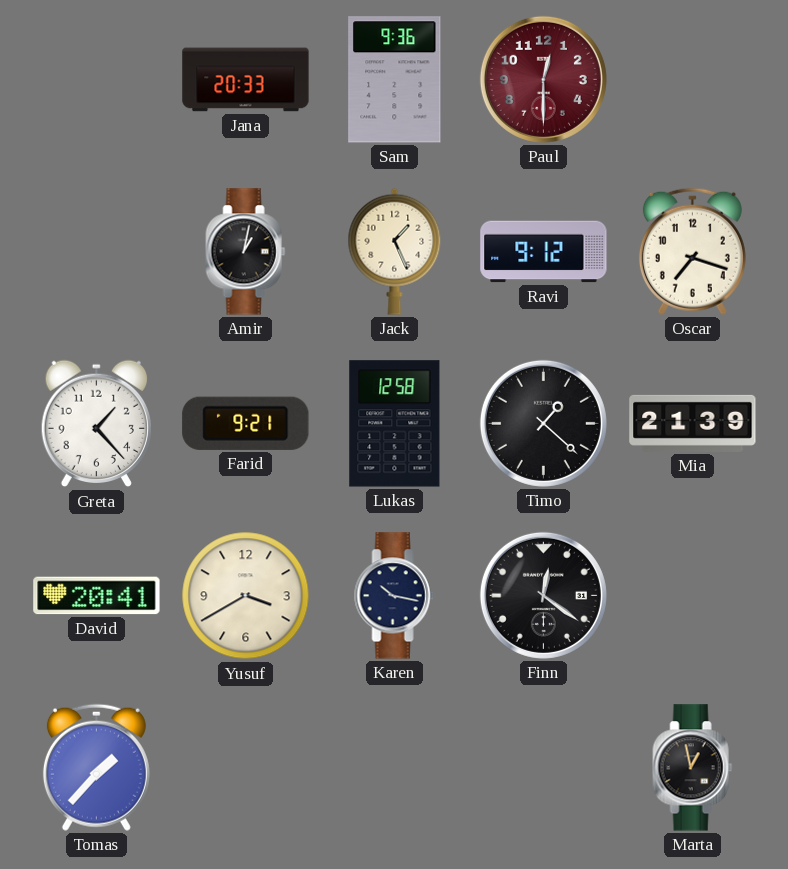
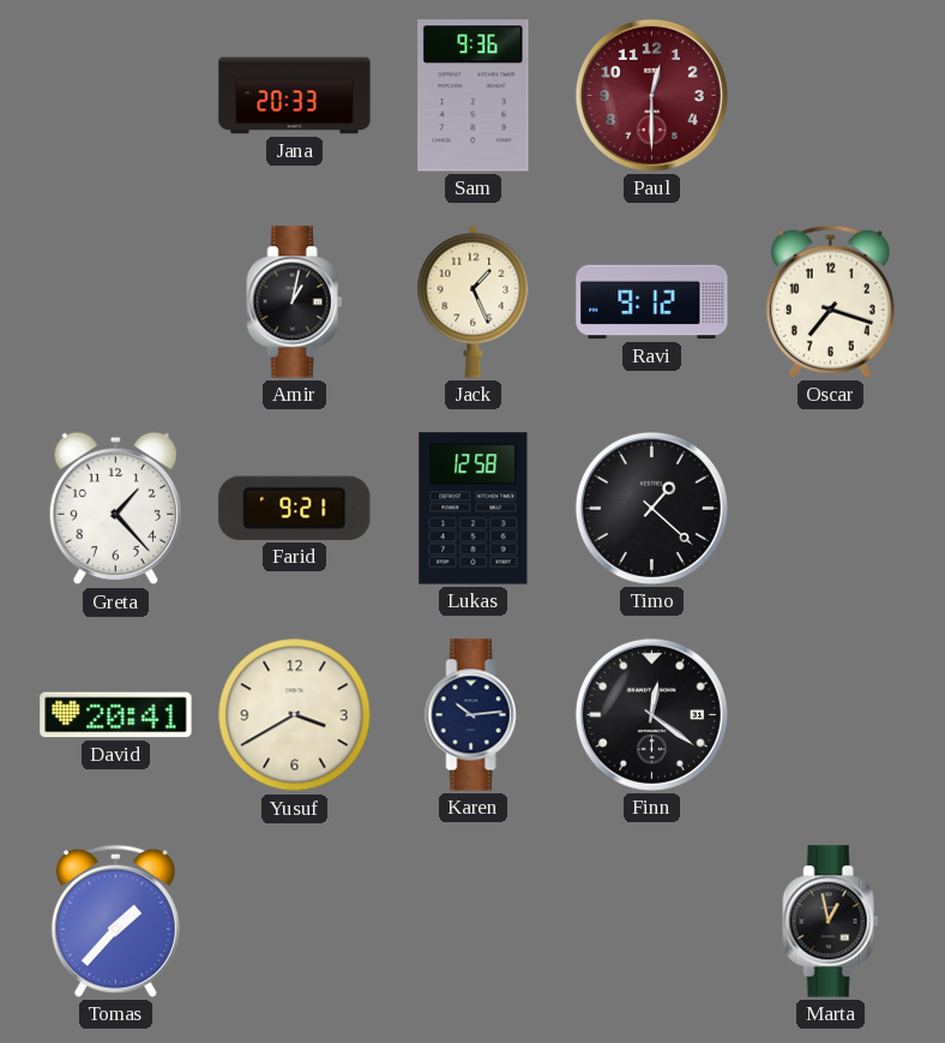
Mia: 21:39 -> none (693, 423)
Karen: 10:17 -> 10:14 (474, 715)
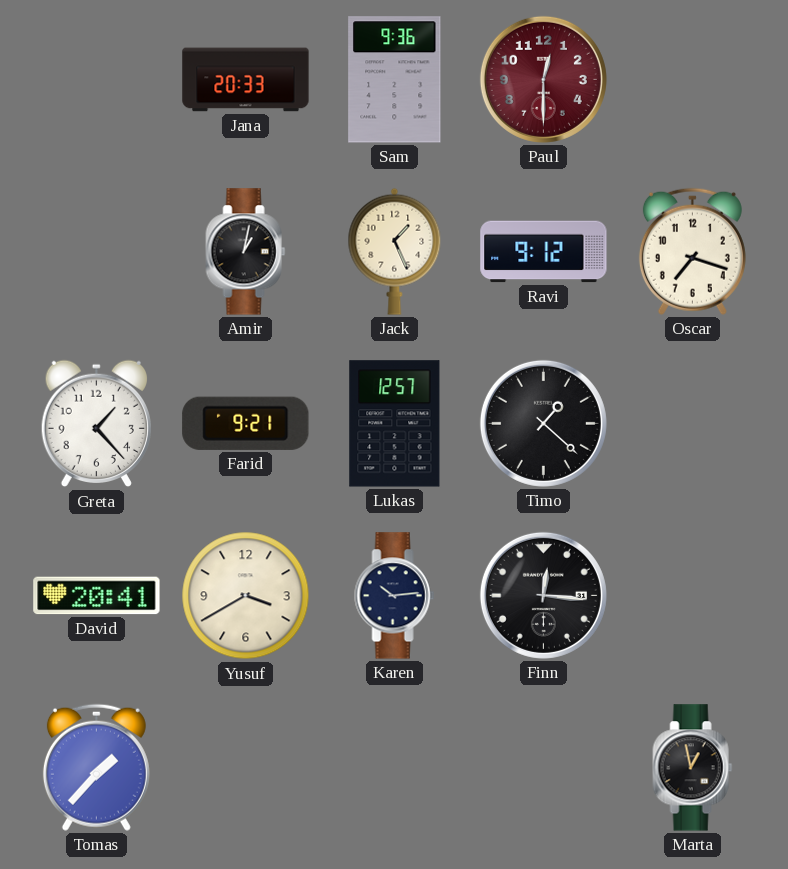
Lukas: 12:58 -> 12:57 (395, 424)
Finn: 12:21 -> 12:16 (543, 595)
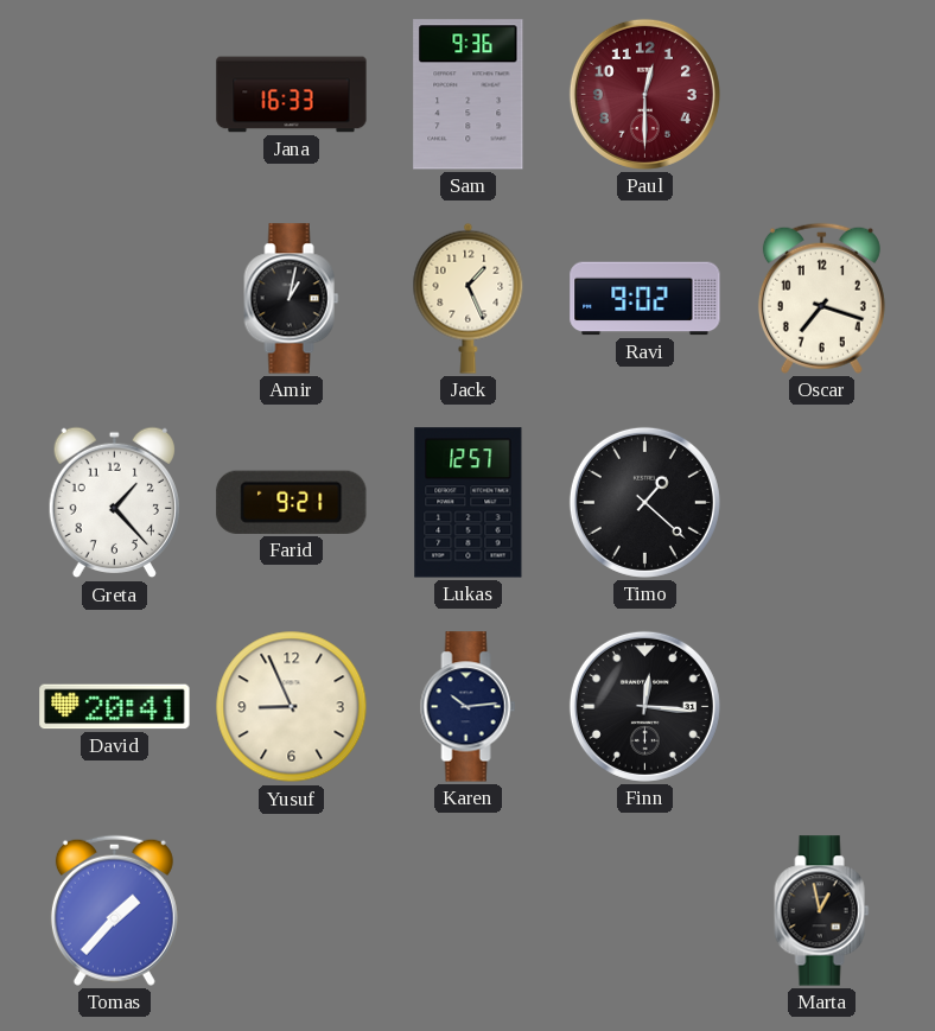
Jana: 20:33 -> 16:33 (292, 95)
Ravi: 9:12 -> 9:02 (645, 299)
Yusuf: 3:40 -> 8:56 (292, 707)
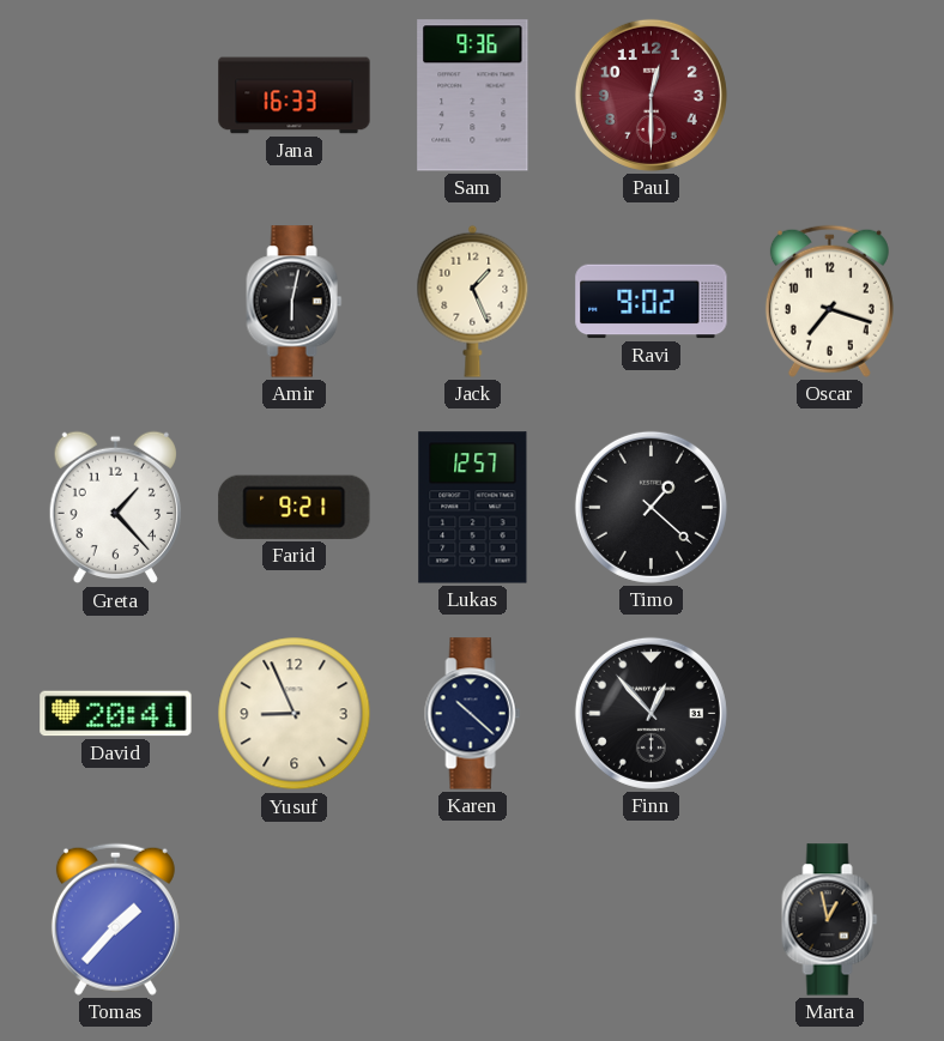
Amir: 1:02 -> 6:02 (295, 302)
Karen: 10:14 -> 10:22 (473, 714)
Finn: 12:16 -> 12:53 (650, 713)
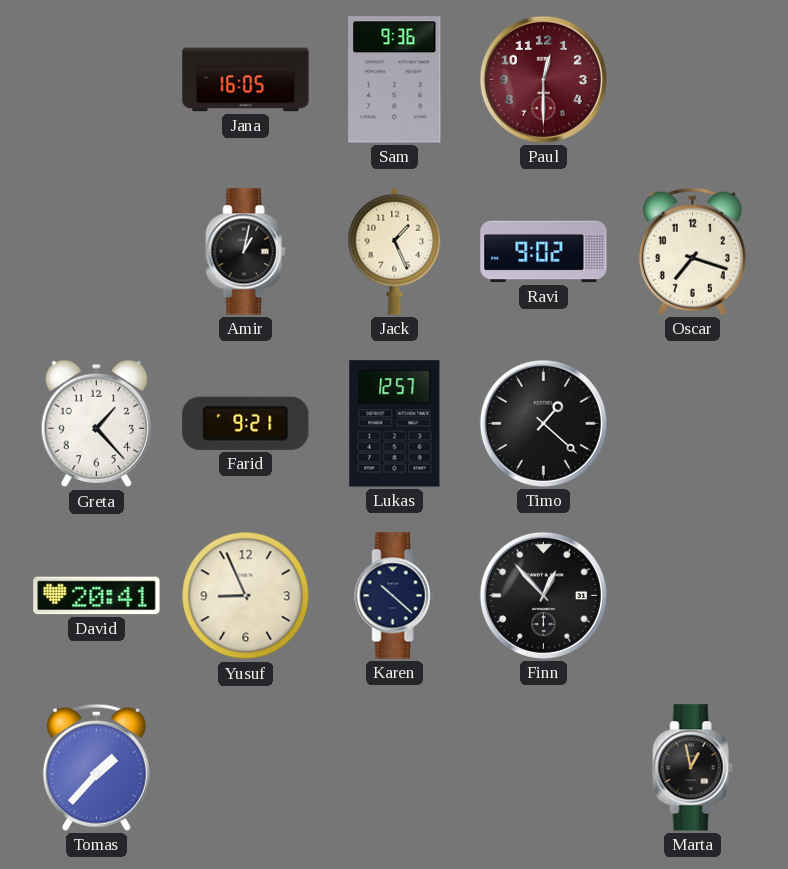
Jana: 16:33 -> 16:05 (246, 80)
Amir: 6:02 -> 1:02 (246, 252)
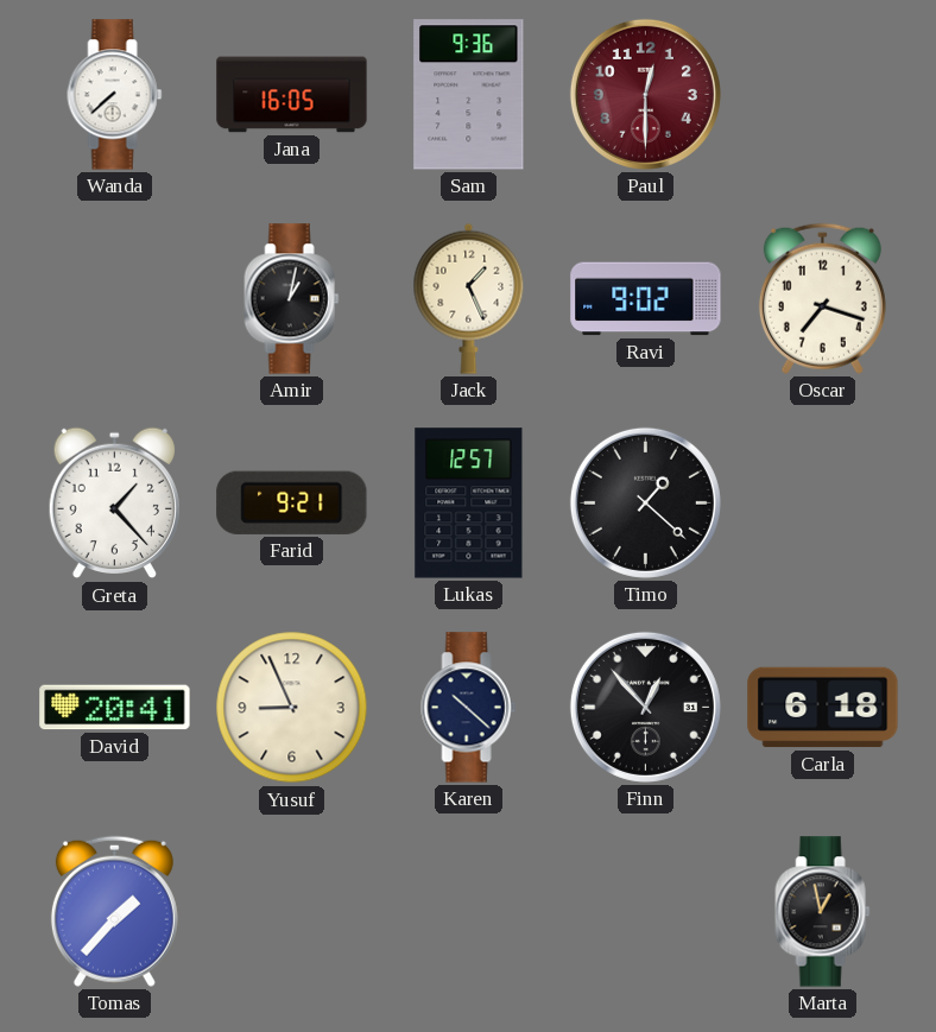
Wanda: none -> 7:38 (115, 95)
Carla: none -> 6:18 (823, 708)
